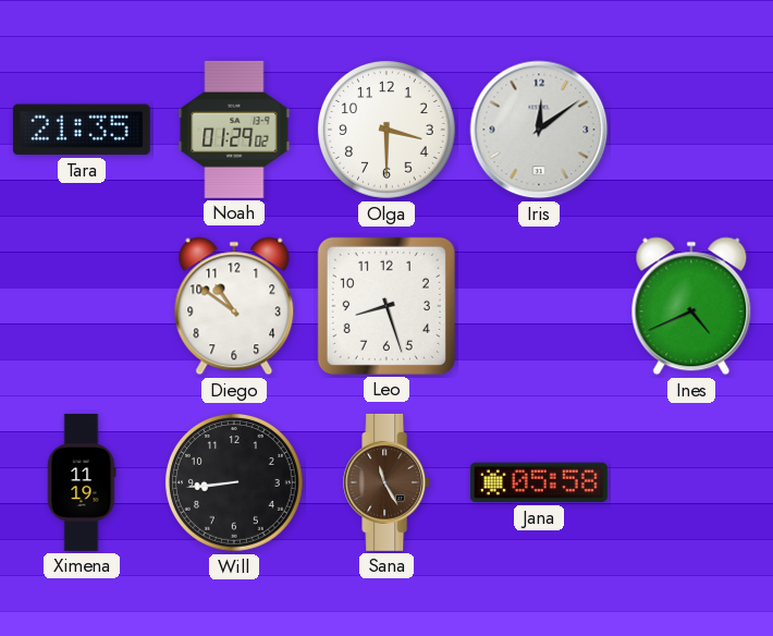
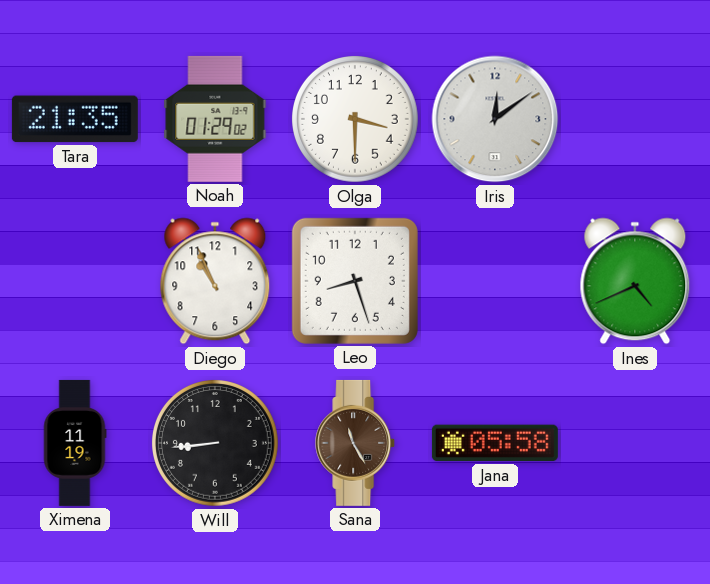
Diego: 10:51 -> 10:56 (215, 281)
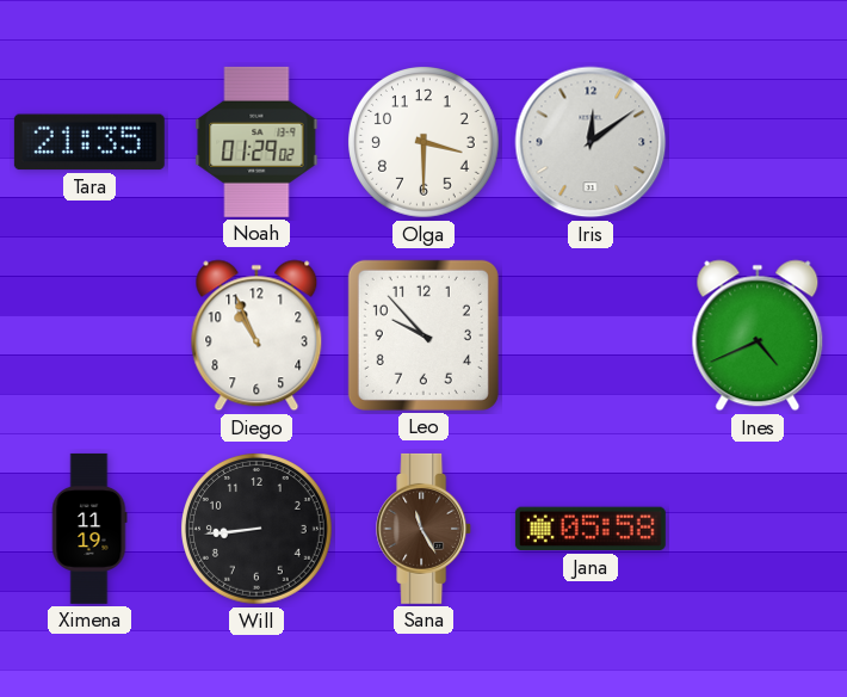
Leo: 8:27 -> 9:53 (423, 335)
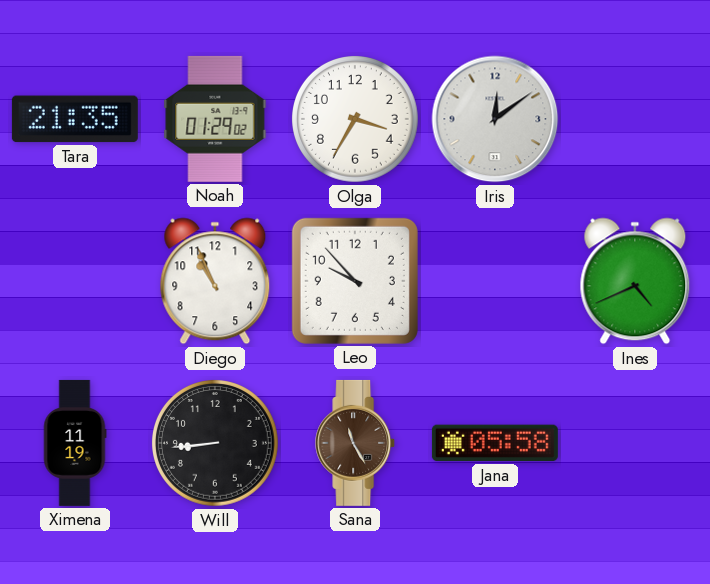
Olga: 3:30 -> 3:35 (356, 120)
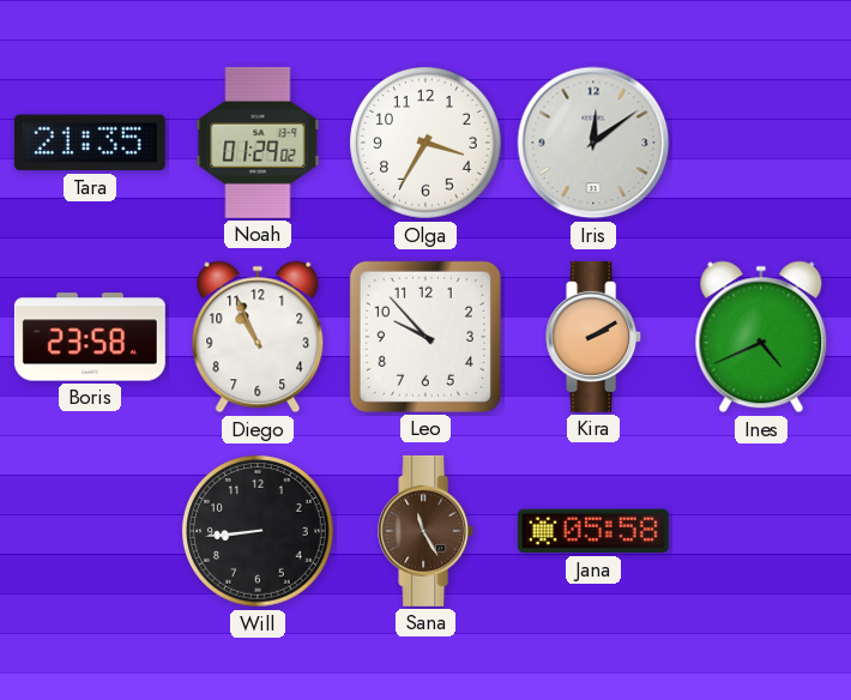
Boris: none -> 23:58 (90, 337)
Kira: none -> 2:10 (595, 337)
Ximena: 11:19 -> none (75, 443)
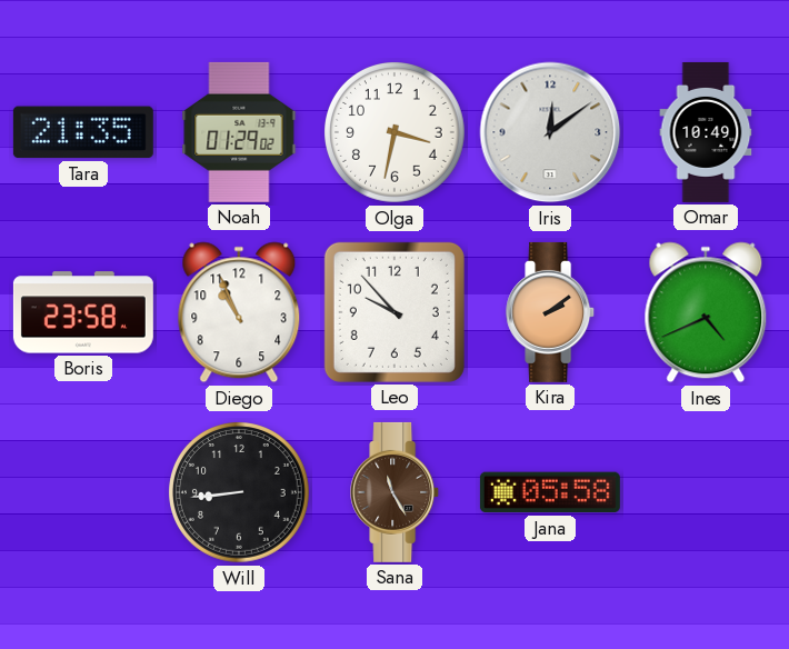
Olga: 3:35 -> 3:32 (396, 133)
Omar: none -> 10:49 (706, 132)
Kira: 2:10 -> 2:09 (551, 312)
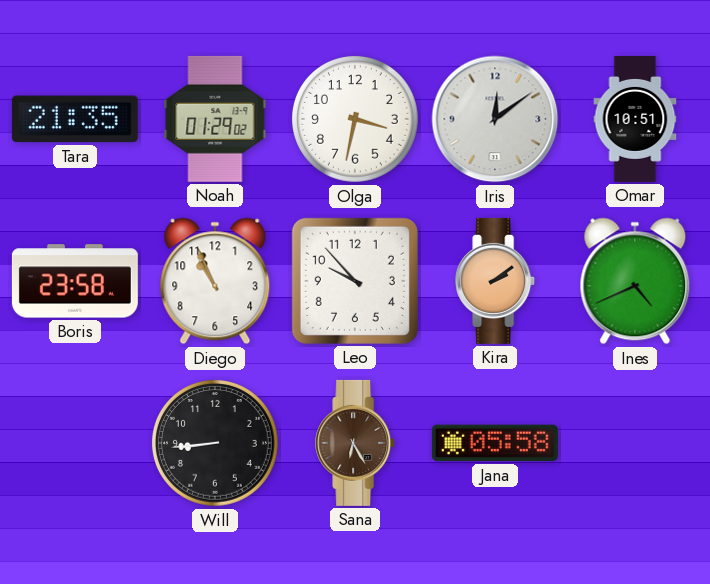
Omar: 10:49 -> 10:51 (635, 119)
Sana: 11:25 -> 6:25 (356, 443)
